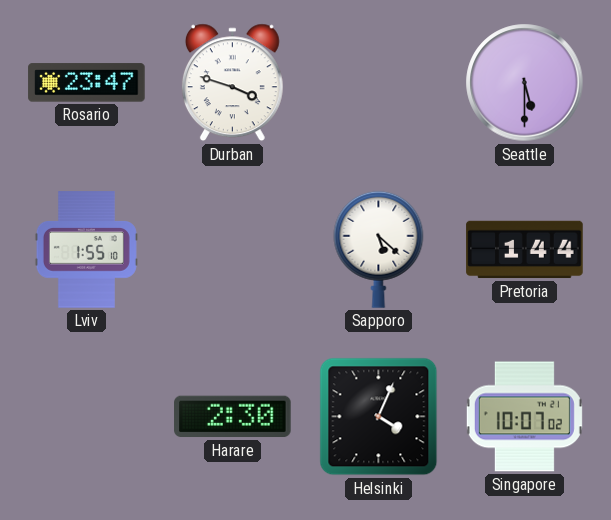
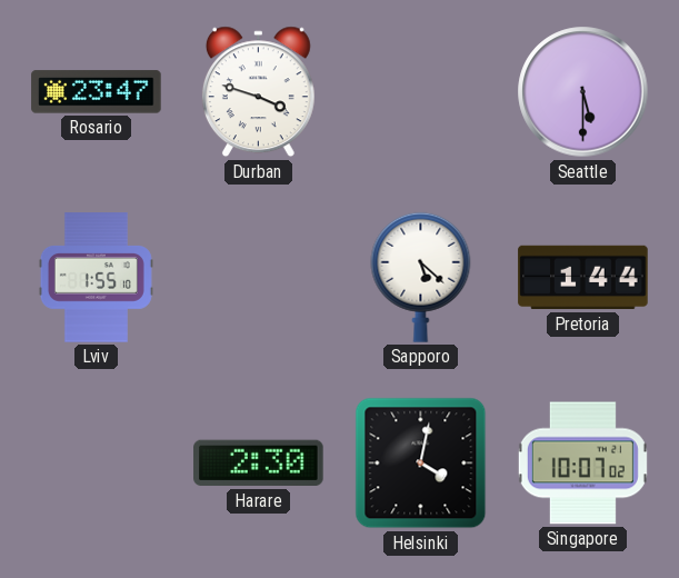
Helsinki: 4:04 -> 4:02 (421, 464)
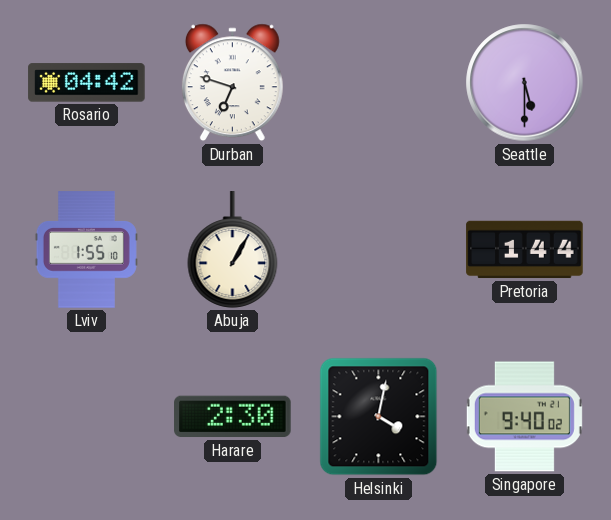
Rosario: 23:47 -> 04:42 (87, 83)
Durban: 3:48 -> 6:48 (232, 83)
Abuja: none -> 1:05 (233, 250)
Sapporo: 5:22 -> none (421, 277)
Singapore: 10:07 -> 9:40 (524, 417)
